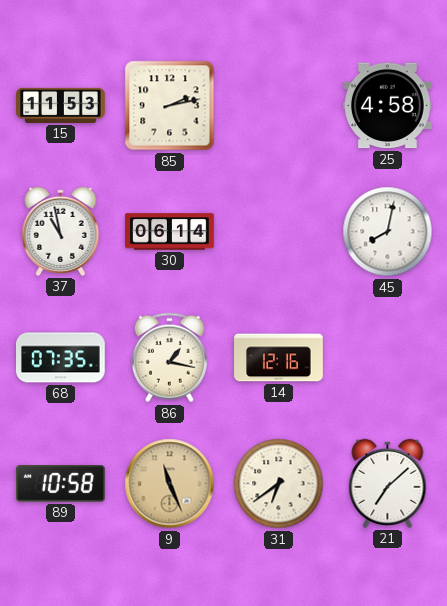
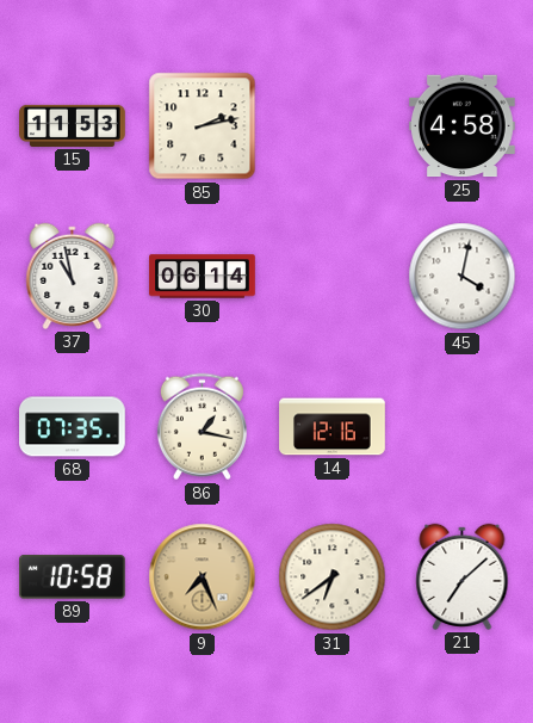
45: 8:02 -> 4:02 (463, 277)
9: 11:26 -> 7:26 (203, 577)
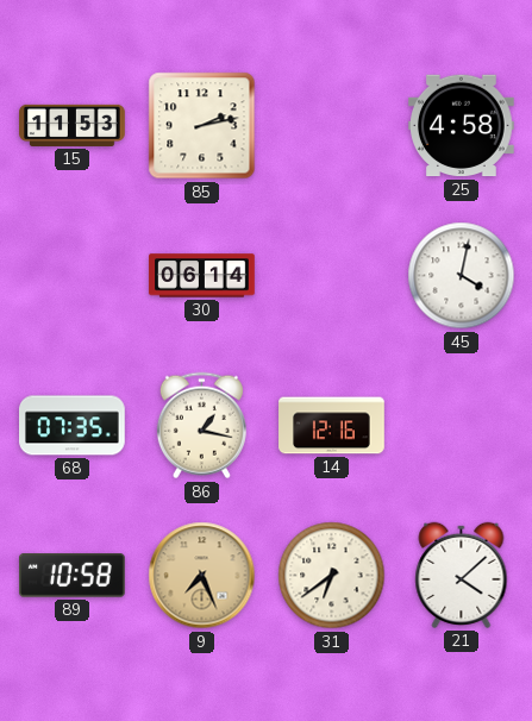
37: 10:58 -> none (73, 276)
21: 7:08 -> 4:08 (462, 575)
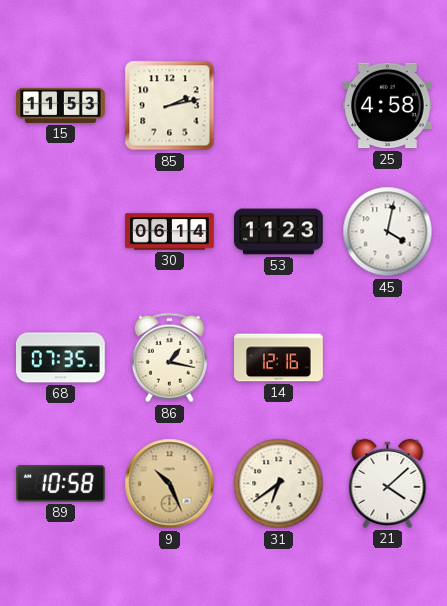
53: none -> 11:23 (279, 232)
9: 7:26 -> 10:26 (170, 484)
